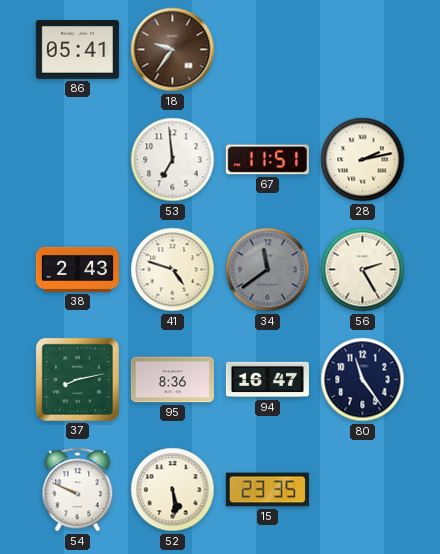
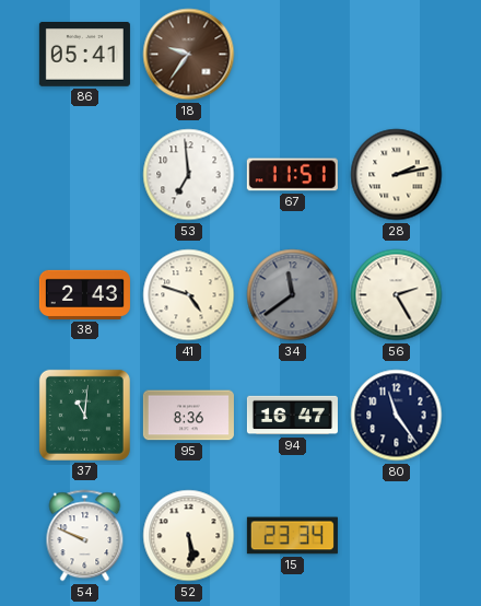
37: 8:13 -> 11:01 (84, 415)
15: 23:35 -> 23:34 (292, 536)
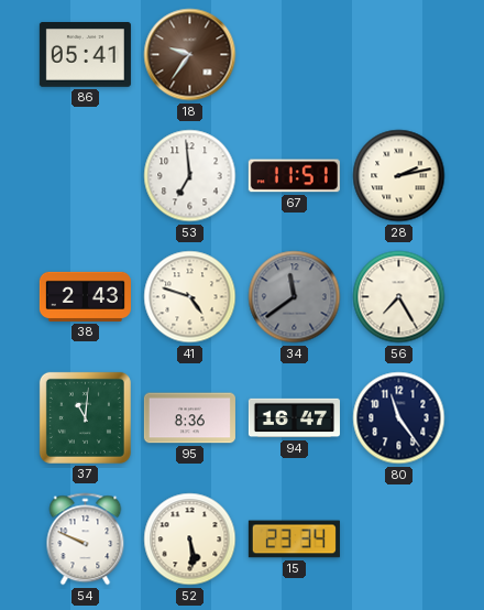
56: 2:25 -> 7:25 (399, 297)
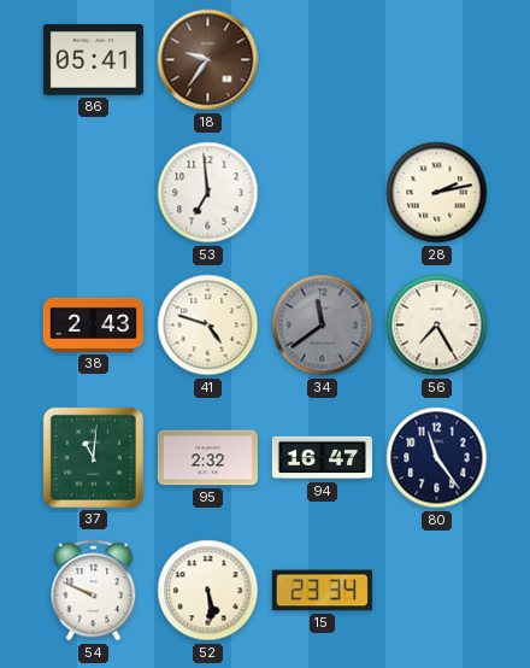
67: 11:51 -> none (294, 176)
95: 8:36 -> 2:32 (207, 458)
